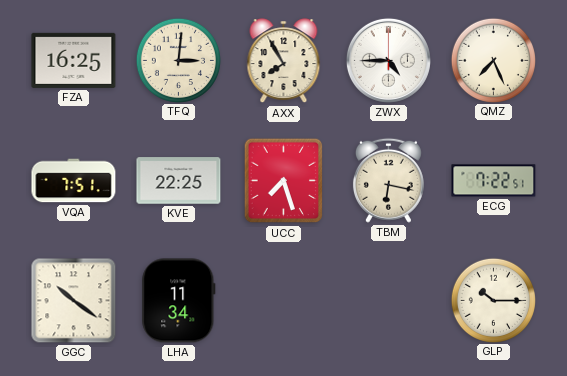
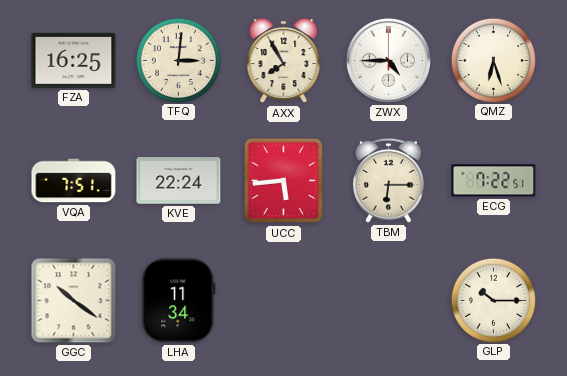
QMZ: 7:26 -> 6:27 (493, 60)
KVE: 22:25 -> 22:24 (179, 181)
UCC: 7:27 -> 5:44 (284, 181)
TBM: 6:17 -> 6:15 (388, 180)
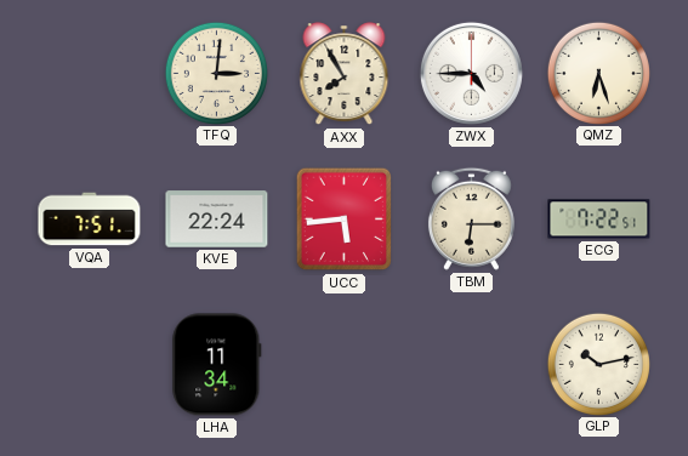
FZA: 16:25 -> none (74, 60)
GGC: 10:21 -> none (74, 301)
GLP: 10:15 -> 10:13 (598, 364)
